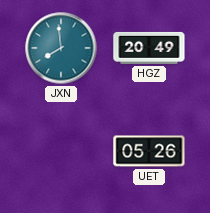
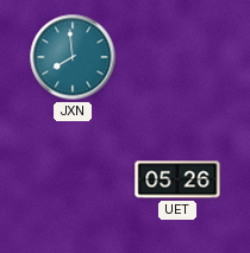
HGZ: 20:49 -> none (149, 48)
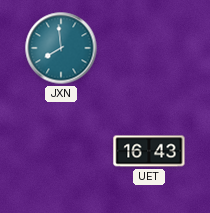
UET: 05:26 -> 16:43 (149, 151)
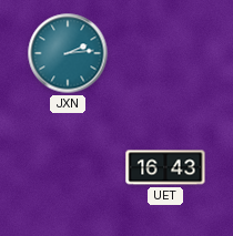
JXN: 7:59 -> 2:14 (68, 53)
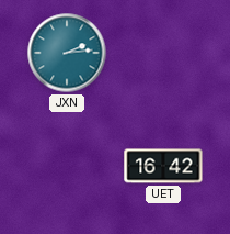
UET: 16:43 -> 16:42 (163, 166)
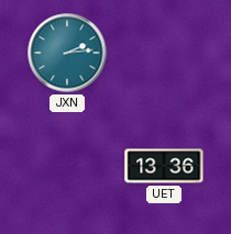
UET: 16:42 -> 13:36 (164, 166)
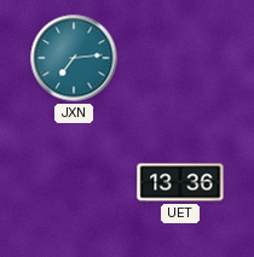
JXN: 2:14 -> 7:14 (74, 58)
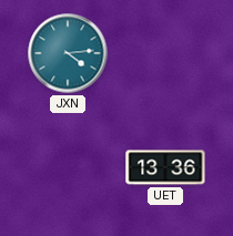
JXN: 7:14 -> 4:14 (68, 53)
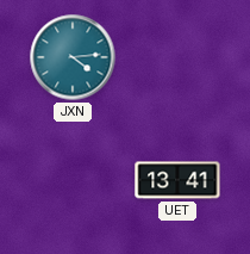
UET: 13:36 -> 13:41 (177, 180)
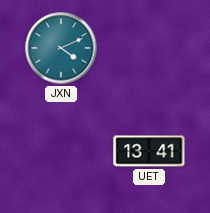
JXN: 4:14 -> 4:11 (61, 48)
